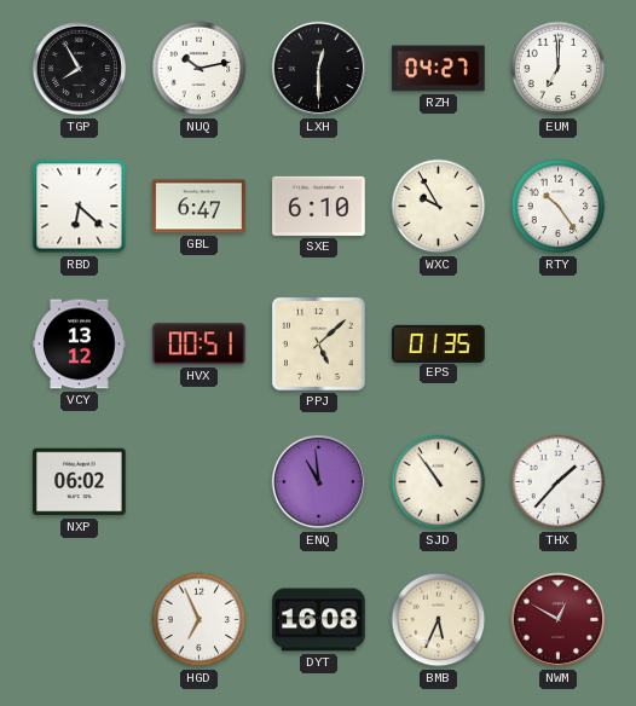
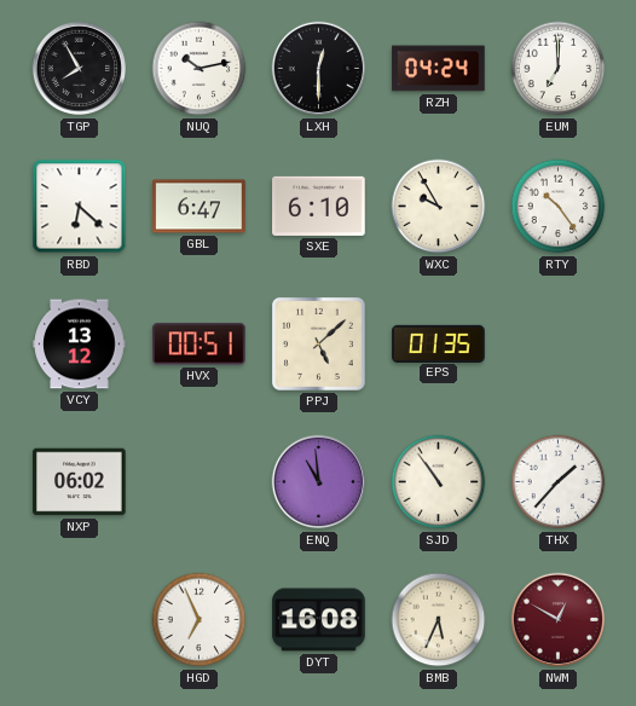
RZH: 04:27 -> 04:24 (439, 69)
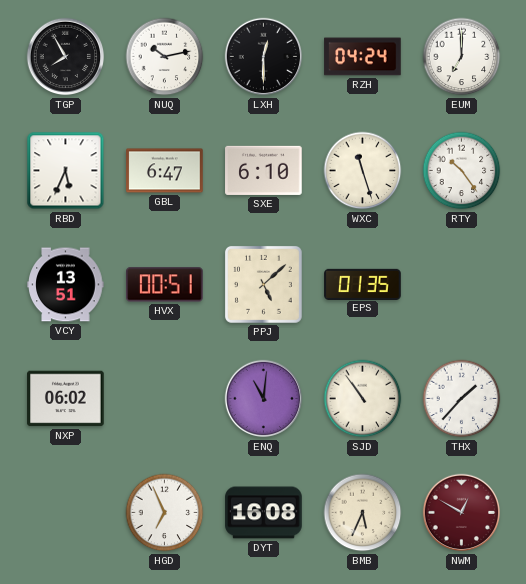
RBD: 6:22 -> 5:34 (66, 171)
WXC: 9:55 -> 11:27 (363, 171)
VCY: 13:12 -> 13:51 (66, 285)
ENQ: 10:59 -> 11:01 (264, 399)
